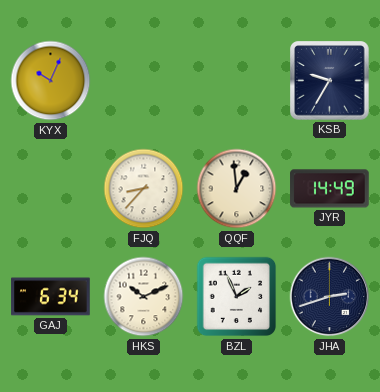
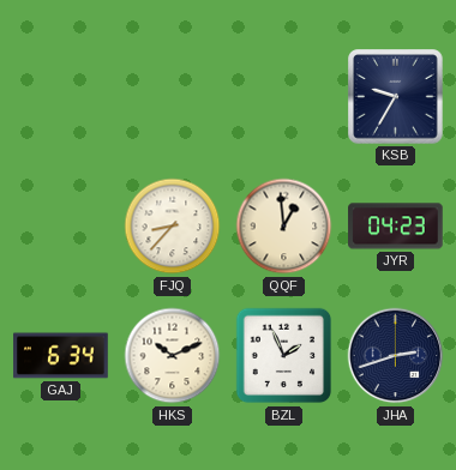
KYX: 10:04 -> none (51, 81)
JYR: 14:49 -> 04:23 (396, 227)
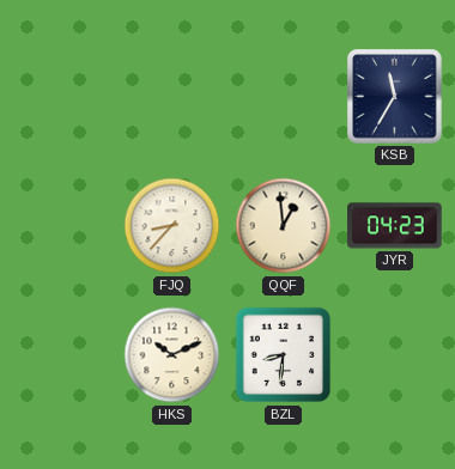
KSB: 9:35 -> 11:35 (395, 97)
GAJ: 6:34 -> none (61, 356)
BZL: 1:56 -> 8:31 (284, 355)
JHA: 2:42 -> none (396, 356)
